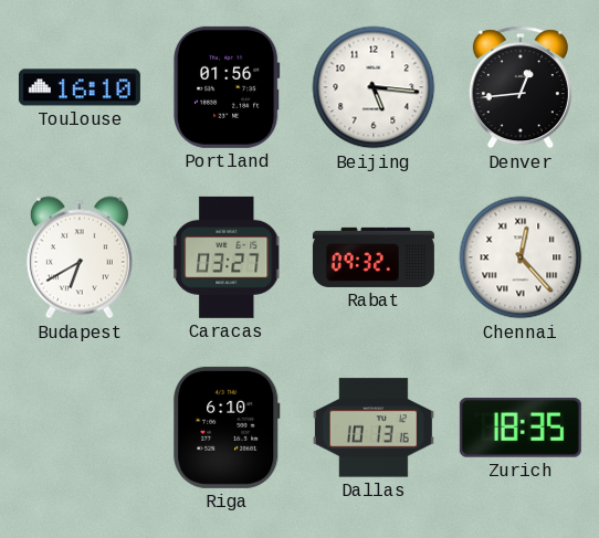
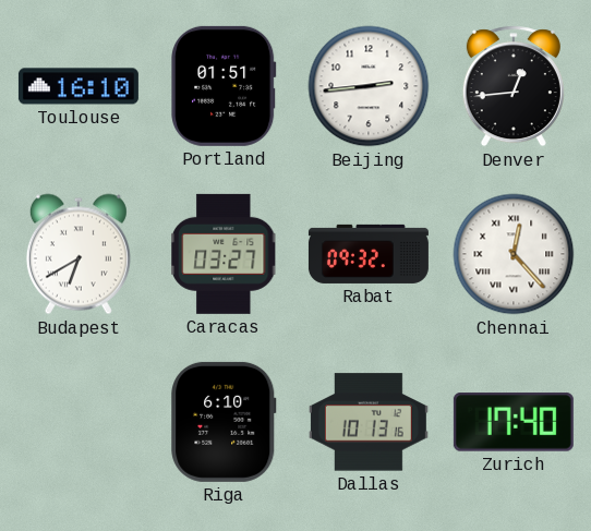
Portland: 01:56 -> 01:51 (224, 86)
Beijing: 5:16 -> 2:44 (369, 86)
Zurich: 18:35 -> 17:40 (514, 422)
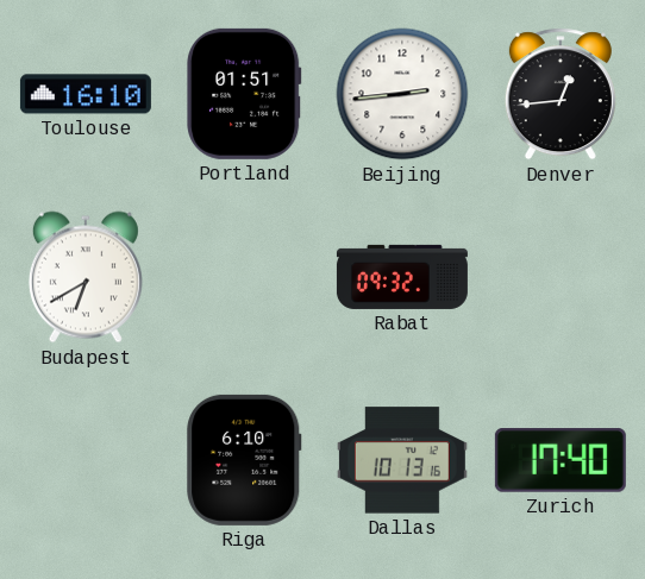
Caracas: 03:27 -> none (225, 254)
Chennai: 12:23 -> none (514, 254)
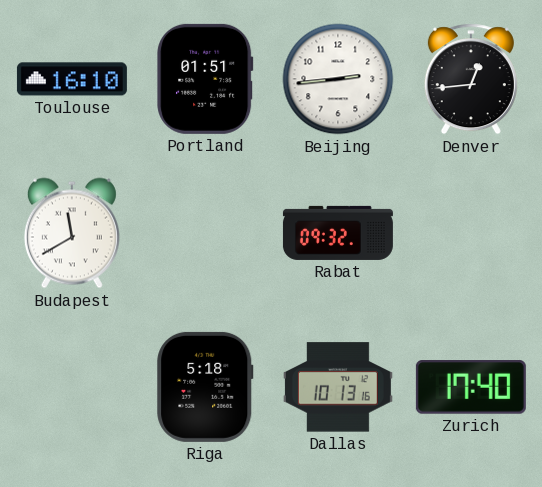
Budapest: 6:40 -> 11:40 (72, 233)
Riga: 6:10 -> 5:18 (205, 387)
